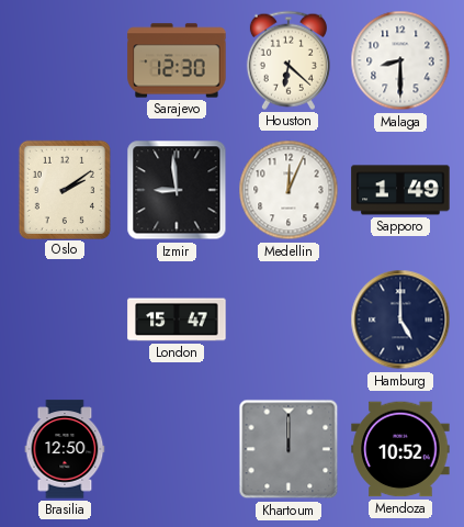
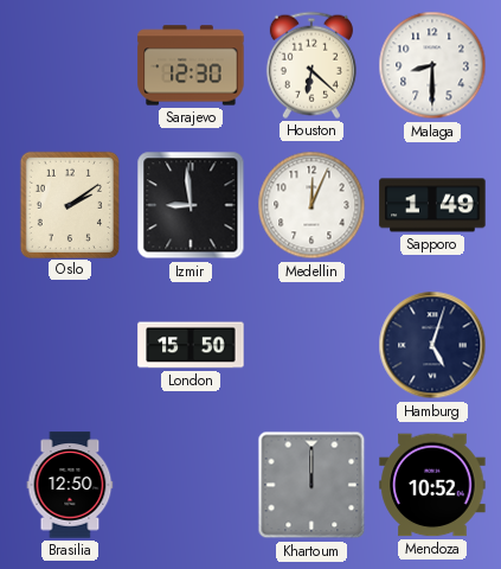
London: 15:47 -> 15:50 (191, 345)
Hamburg: 5:00 -> 5:03 (432, 345)
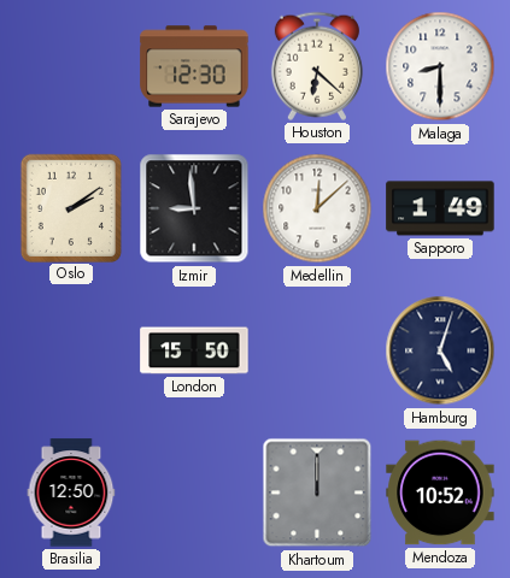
Medellin: 12:04 -> 12:08 (317, 208)
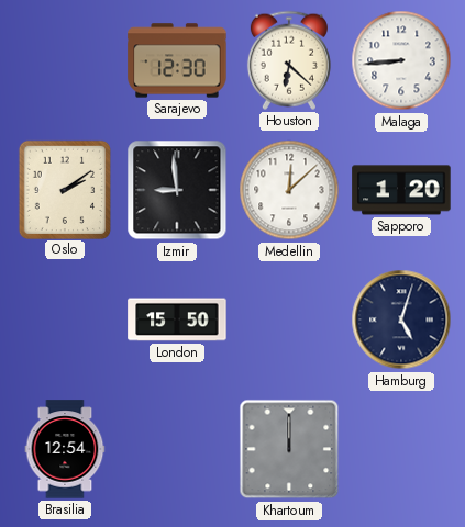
Malaga: 8:30 -> 8:44 (401, 60)
Sapporo: 1:49 -> 1:20 (401, 190)
Brasilia: 12:50 -> 12:54 (65, 449)
Mendoza: 10:52 -> none (440, 493)
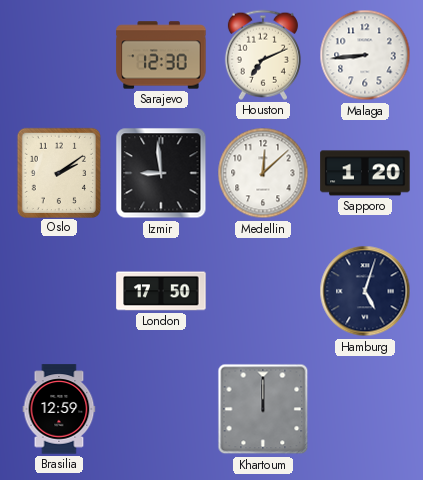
Houston: 6:22 -> 7:11 (263, 55)
London: 15:50 -> 17:50 (161, 291)
Brasilia: 12:54 -> 12:59 (59, 409)
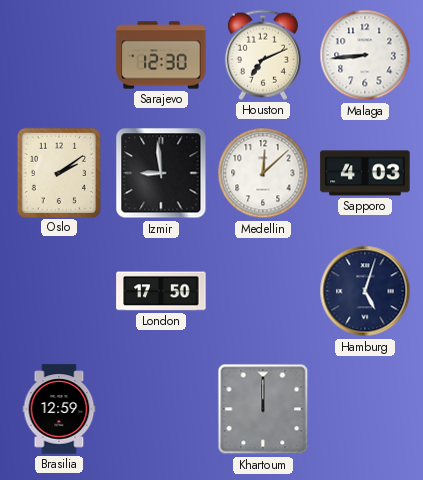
Sapporo: 1:20 -> 4:03 (365, 173)
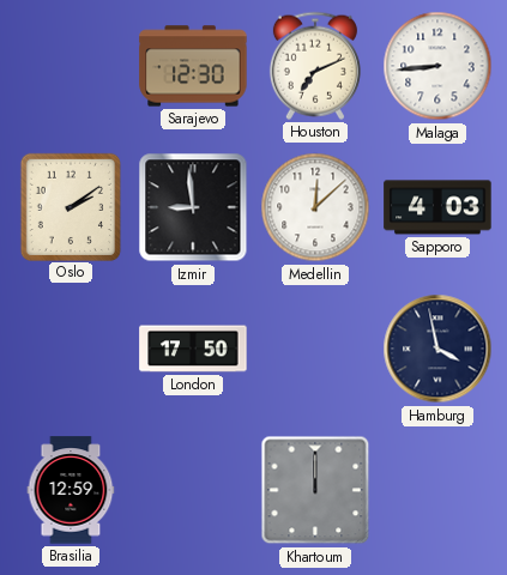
Hamburg: 5:03 -> 3:58 (437, 349)
